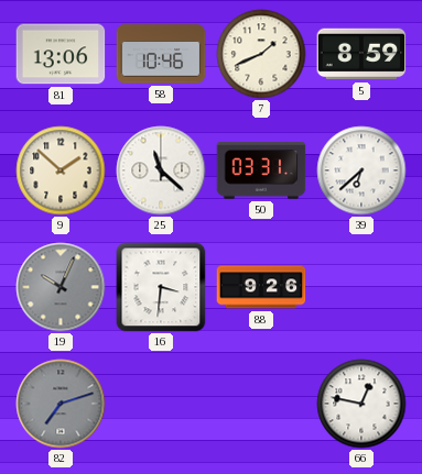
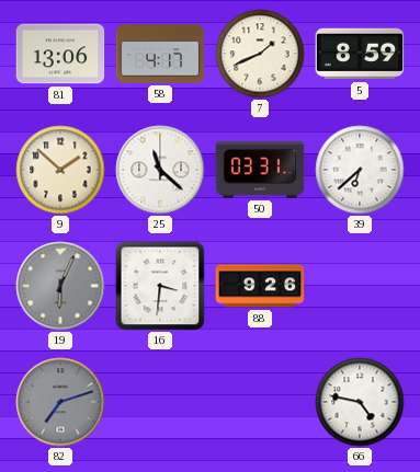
58: 10:46 -> 4:17 (160, 54)
19: 10:04 -> 6:04 (60, 286)
66: 12:47 -> 4:47 (360, 402)
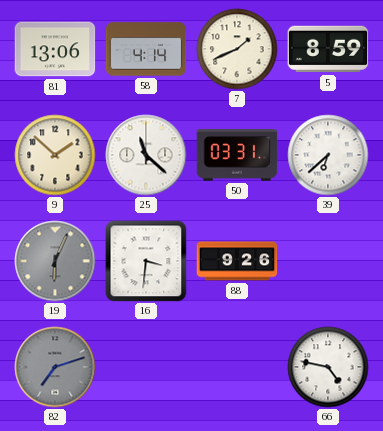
58: 4:17 -> 4:14 (146, 49)
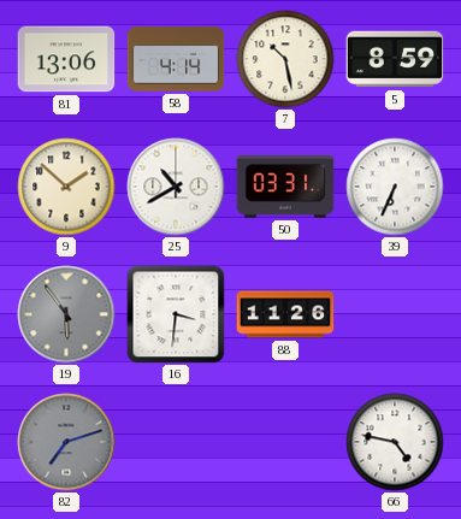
7: 1:41 -> 10:28 (285, 59)
25: 11:22 -> 10:40 (176, 187)
39: 6:38 -> 6:34 (395, 187)
19: 6:04 -> 5:54 (66, 314)
88: 9:26 -> 11:26 (285, 314)
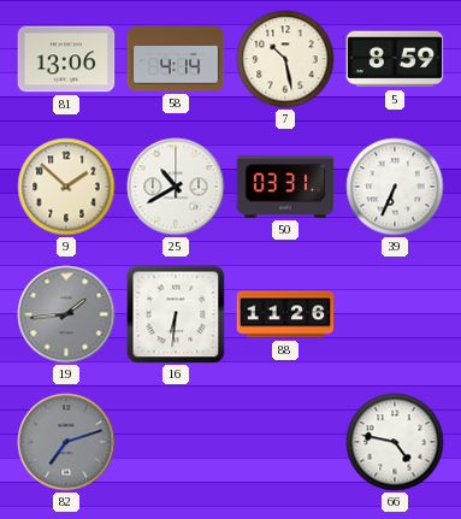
19: 5:54 -> 1:44 (66, 314)
16: 3:31 -> 6:31 (176, 314)
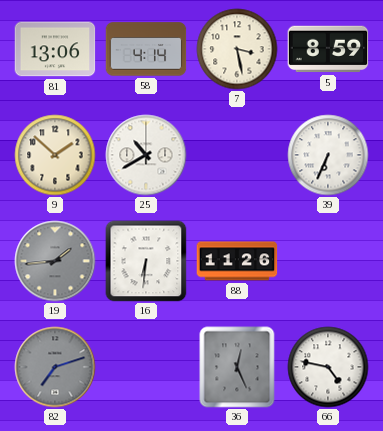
7: 10:28 -> 3:28 (237, 49)
50: 03:31 -> none (285, 187)
36: none -> 12:26 (237, 367)
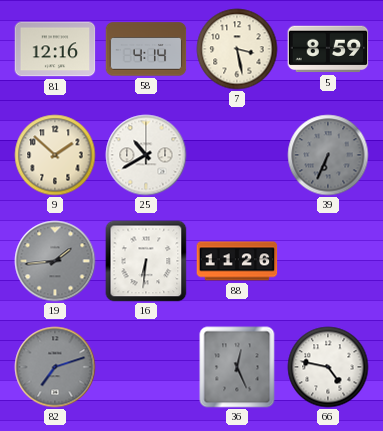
81: 13:06 -> 12:16 (55, 49)
39 dial: white -> grey (328, 155)
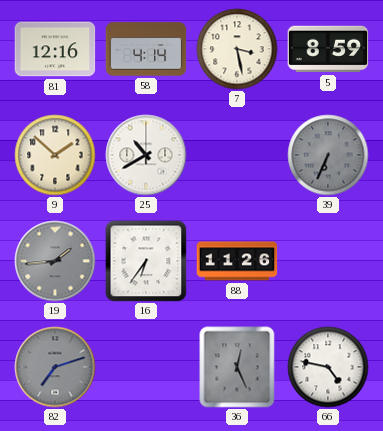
16: 6:31 -> 6:36 (146, 261)
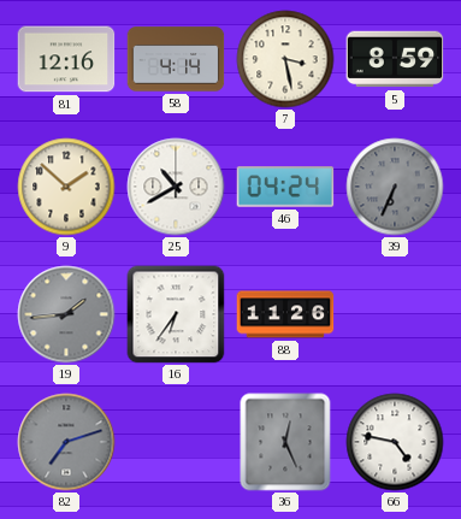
46: none -> 04:24 (285, 187)
